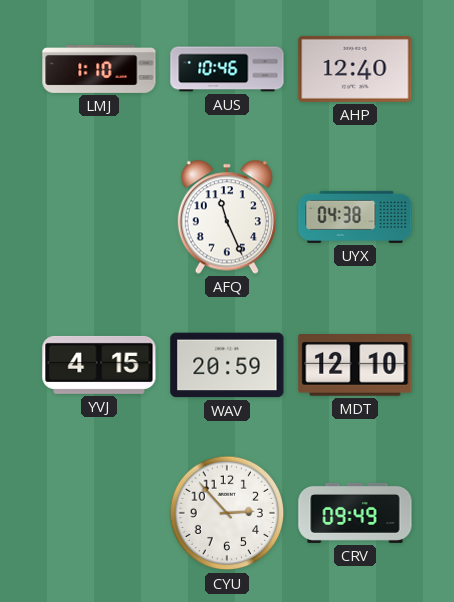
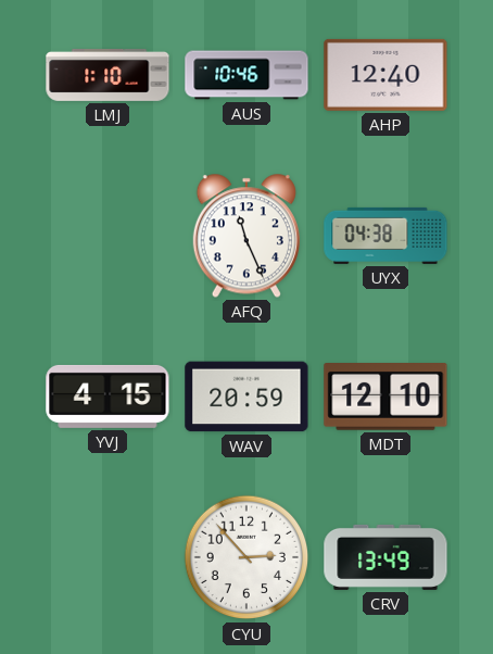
CRV: 09:49 -> 13:49 (385, 557)
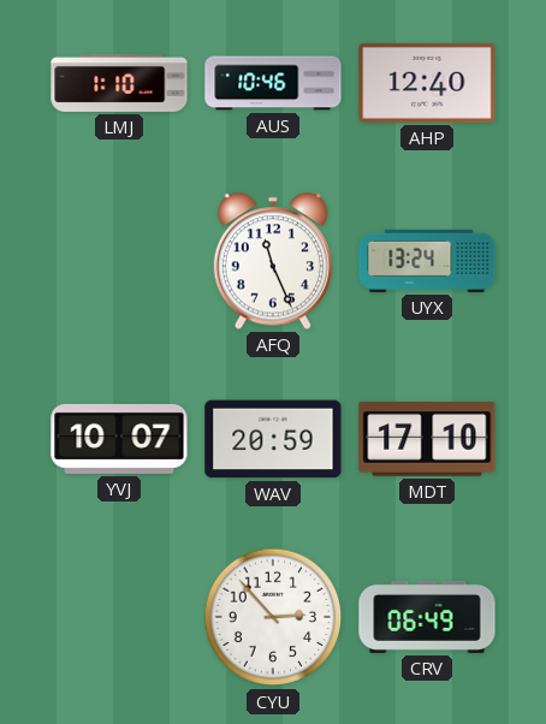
UYX: 04:38 -> 13:24 (427, 261)
YVJ: 4:15 -> 10:07 (119, 439)
MDT: 12:10 -> 17:10 (427, 440)
CRV: 13:49 -> 06:49 (427, 617)
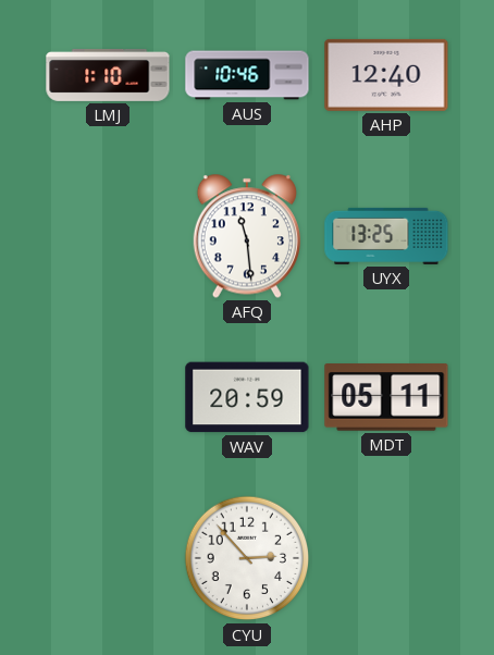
AFQ: 11:26 -> 11:29 (247, 236)
UYX: 13:24 -> 13:25 (386, 236)
YVJ: 10:07 -> none (119, 439)
MDT: 17:10 -> 05:11 (386, 398)
CRV: 06:49 -> none (427, 617)
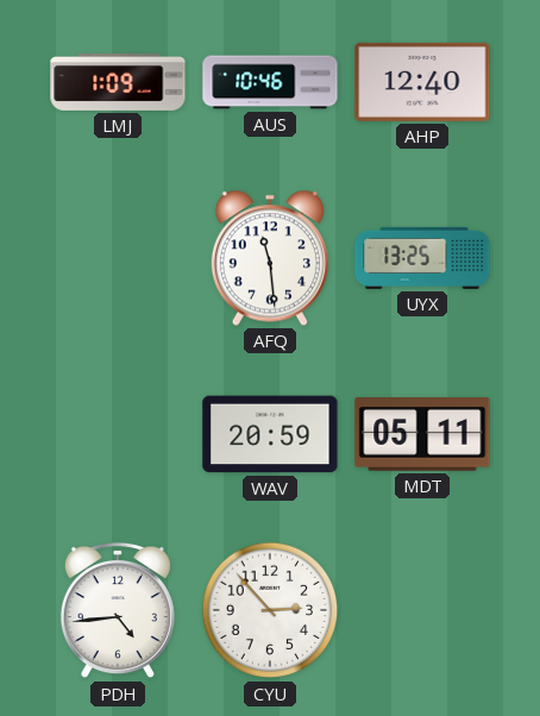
LMJ: 1:10 -> 1:09 (118, 82)
PDH: none -> 4:44 (118, 610)
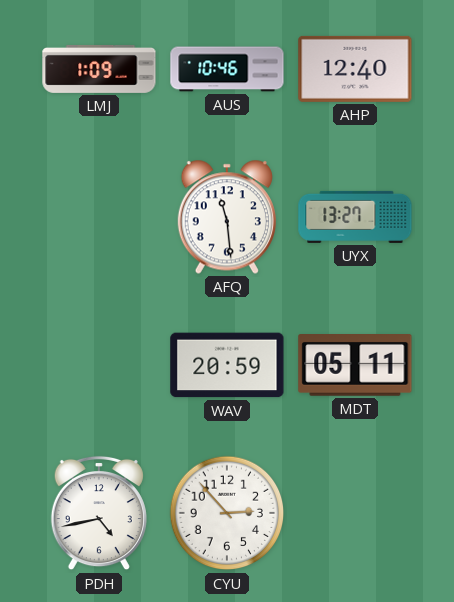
UYX: 13:25 -> 13:27 (355, 217)
PDH: 4:44 -> 4:43 (99, 513)
